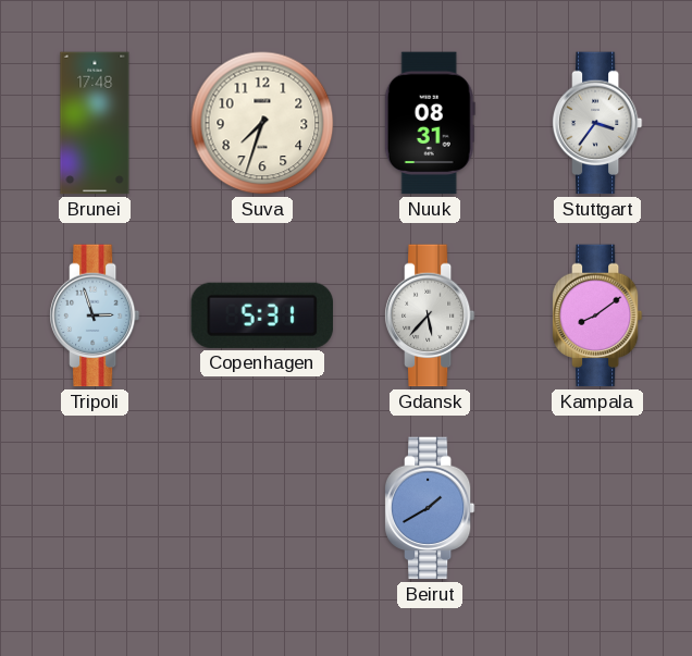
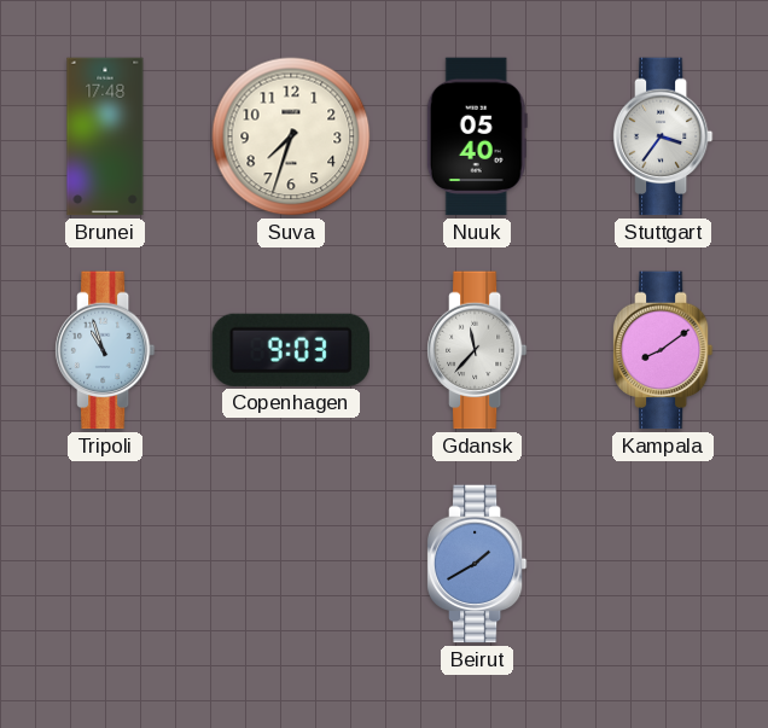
Nuuk: 08:31 -> 05:40 (477, 136)
Tripoli: 2:57 -> 10:57 (105, 350)
Copenhagen: 5:31 -> 9:03 (291, 350)
Gdansk: 5:37 -> 11:37 (477, 350)
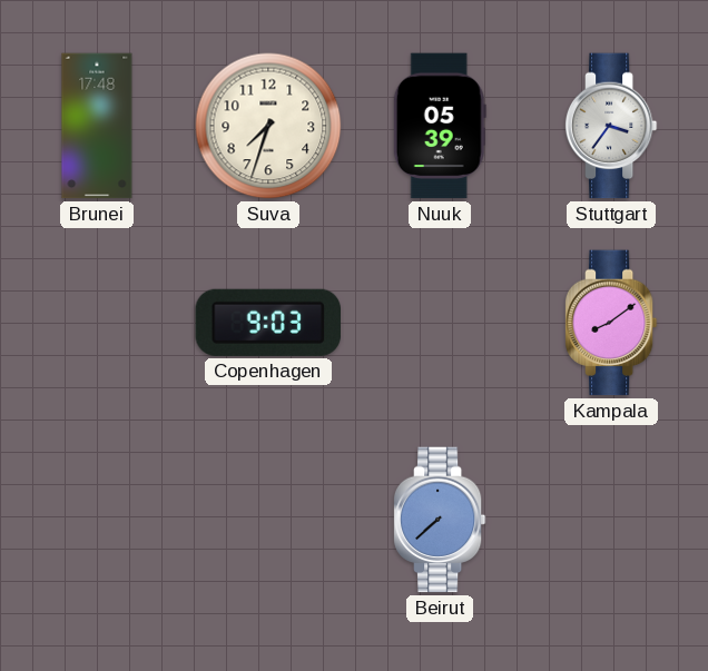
Nuuk: 05:40 -> 05:39 (440, 126)
Tripoli: 10:57 -> none (105, 350)
Gdansk: 11:37 -> none (477, 350)
Beirut: 1:40 -> 7:38 (440, 520)
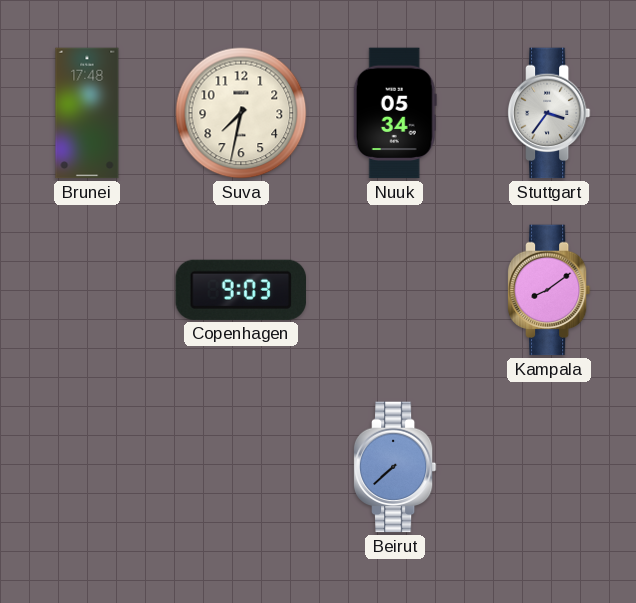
Suva: 7:33 -> 7:32 (241, 113)
Nuuk: 05:39 -> 05:34 (395, 113)
